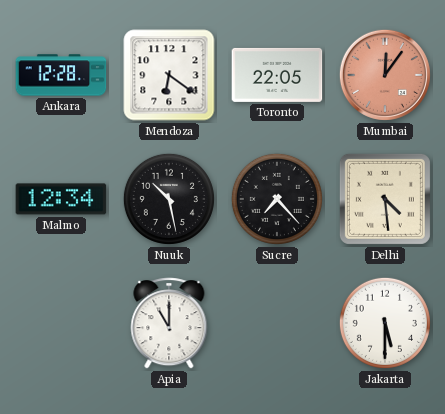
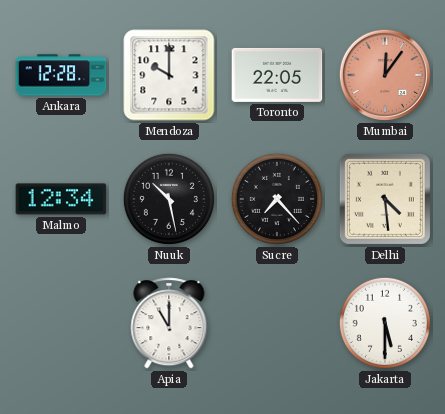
Mendoza: 6:21 -> 10:00 (169, 75)
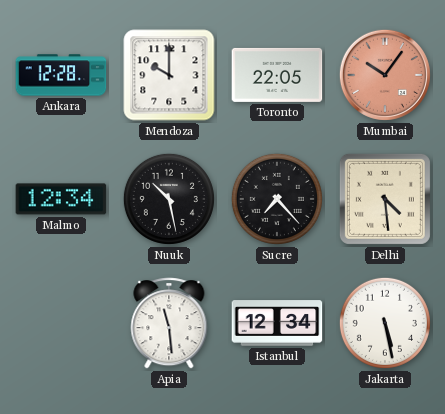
Mumbai: 12:06 -> 10:06 (385, 75)
Apia: 11:00 -> 11:29 (169, 323)
Istanbul: none -> 12:34 (277, 323)
Jakarta: 5:30 -> 5:28 (385, 323)
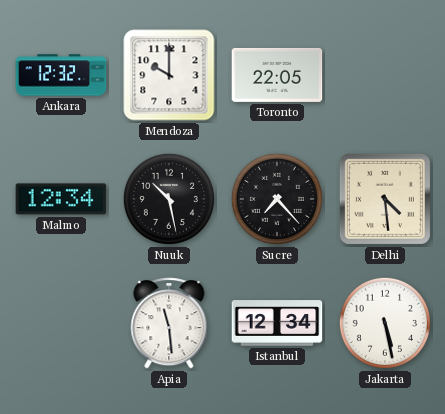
Ankara: 12:28 -> 12:32 (61, 75)
Mumbai: 10:06 -> none (385, 75)
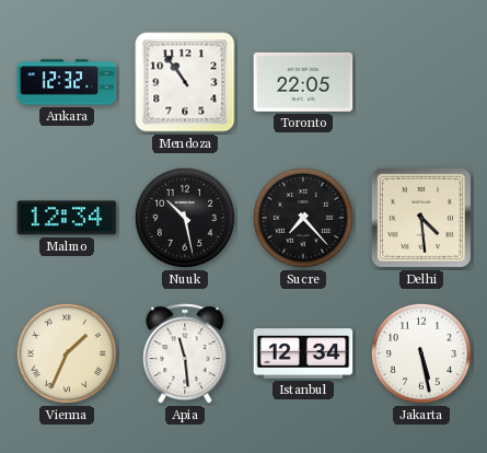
Mendoza: 10:00 -> 10:54 (185, 82)
Vienna: none -> 1:34 (67, 353)
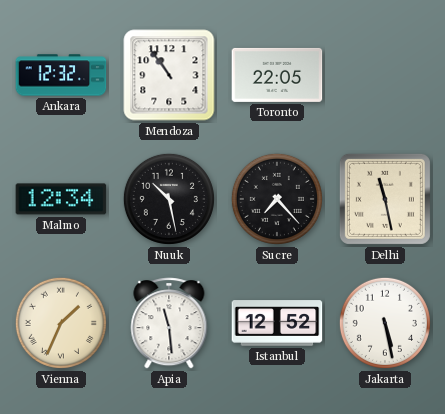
Delhi: 4:29 -> 11:28 (385, 199)
Istanbul: 12:34 -> 12:52 (277, 323)
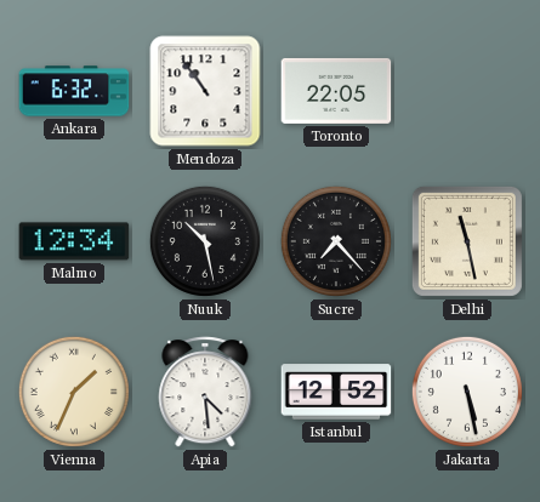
Ankara: 12:32 -> 6:32 (74, 91)
Apia: 11:29 -> 4:29 (205, 392)
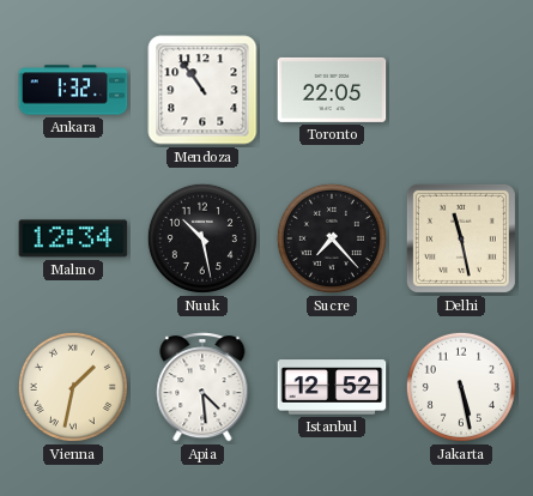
Ankara: 6:32 -> 1:32 (73, 90)
Vienna: 1:34 -> 1:32 (73, 387)
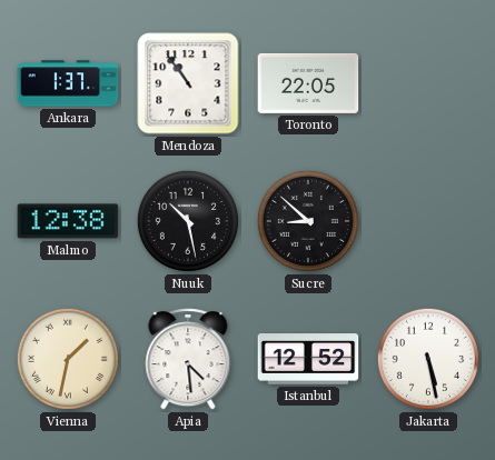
Ankara: 1:32 -> 1:37 (68, 83)
Malmo: 12:34 -> 12:38 (68, 221)
Sucre: 7:23 -> 8:52 (308, 221)
Delhi: 11:28 -> none (461, 238)
